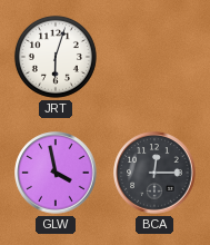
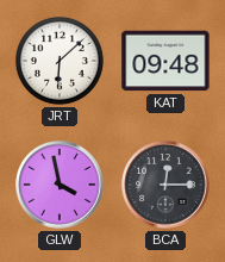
JRT: 6:03 -> 6:08 (60, 61)
KAT: none -> 09:48 (165, 61)
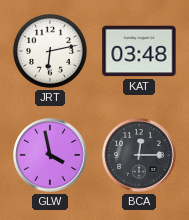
JRT: 6:08 -> 6:13 (50, 51)
KAT: 09:48 -> 03:48 (139, 51)
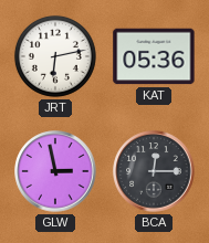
KAT: 03:48 -> 05:36 (154, 56)
GLW: 3:58 -> 2:58 (55, 171)
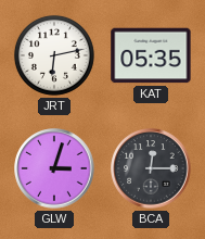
KAT: 05:36 -> 05:35 (151, 55)
GLW: 2:58 -> 3:03 (54, 168)
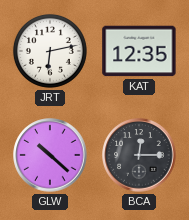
KAT: 05:35 -> 12:35 (139, 51)
GLW: 3:03 -> 10:22 (50, 155)
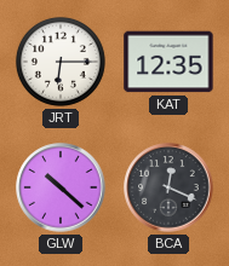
JRT: 6:13 -> 6:15 (61, 62)
BCA: 12:15 -> 12:19 (168, 187)
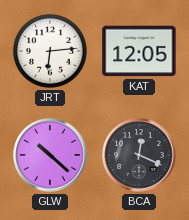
JRT: 6:15 -> 6:14 (50, 51)
KAT: 12:35 -> 12:05 (139, 51)
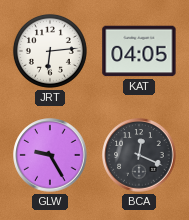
KAT: 12:05 -> 04:05 (139, 51)
GLW: 10:22 -> 9:25 (50, 155)
